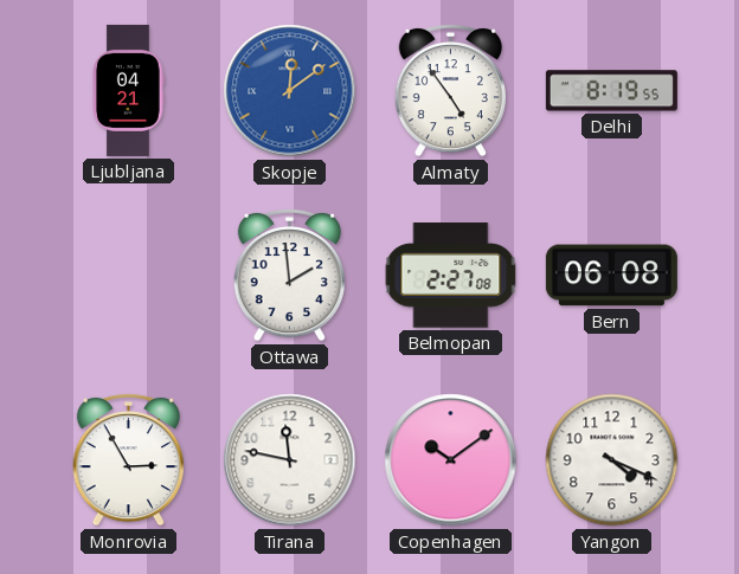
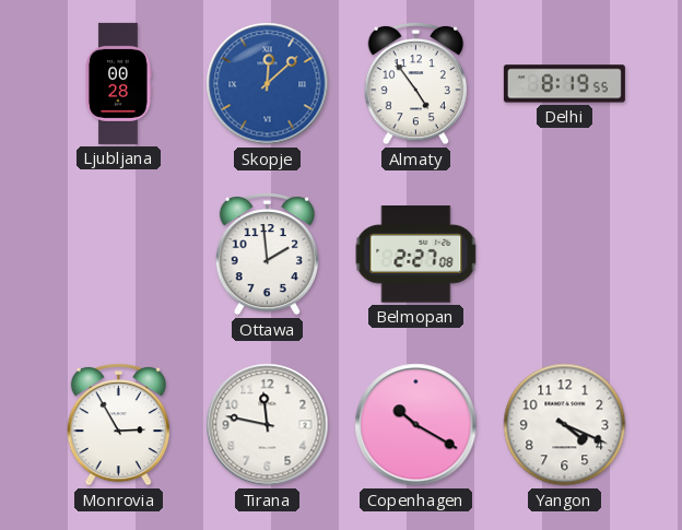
Ljubljana: 04:21 -> 00:28 (119, 83)
Skopje: 12:09 -> 12:08 (268, 84)
Bern: 06:08 -> none (611, 276)
Copenhagen: 10:09 -> 10:20 (416, 425)
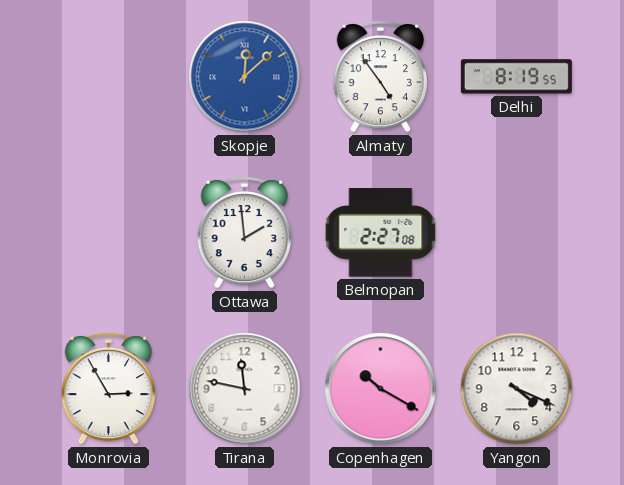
Ljubljana: 00:28 -> none (119, 83)
